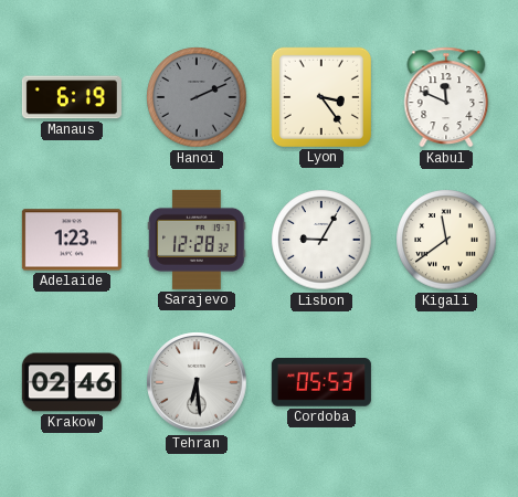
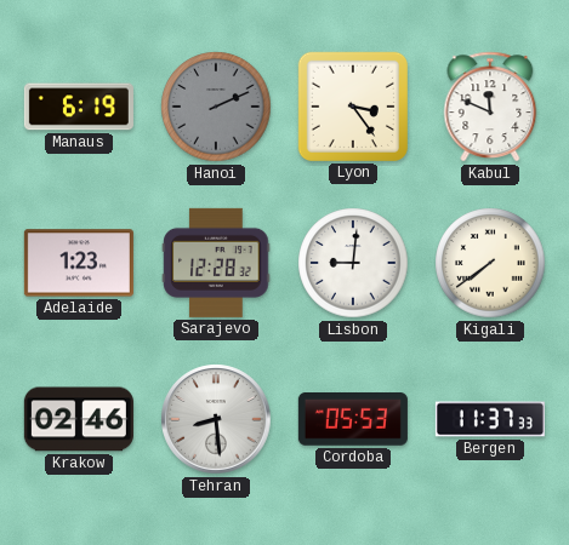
Lisbon: 9:05 -> 9:01 (353, 263)
Kigali: 11:39 -> 7:39 (490, 263)
Tehran: 6:29 -> 8:29 (216, 419)
Bergen: none -> 11:37 (490, 419)
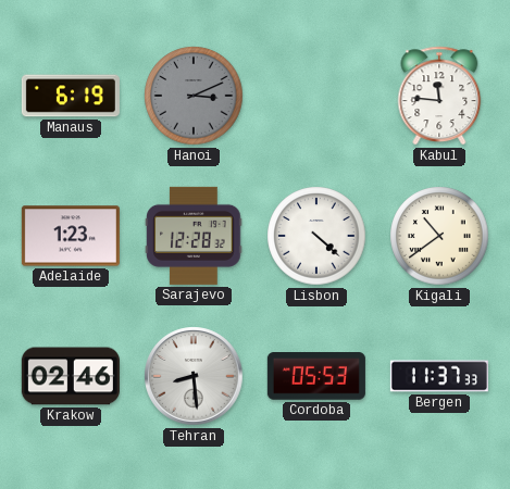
Hanoi: 2:11 -> 3:11 (194, 96)
Lyon: 3:24 -> none (353, 107)
Kabul: 11:49 -> 11:46 (439, 96)
Lisbon: 9:01 -> 4:22 (316, 236)
Kigali: 7:39 -> 10:39 (439, 236)
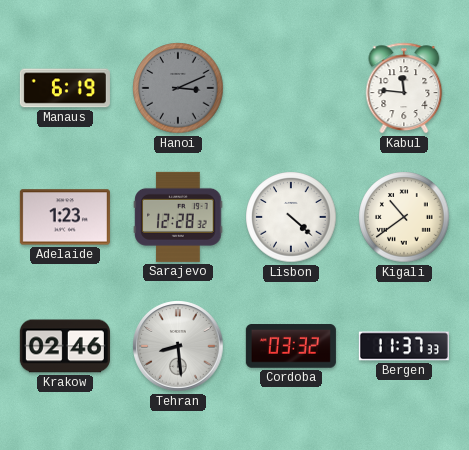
Cordoba: 05:53 -> 03:32 (291, 347)
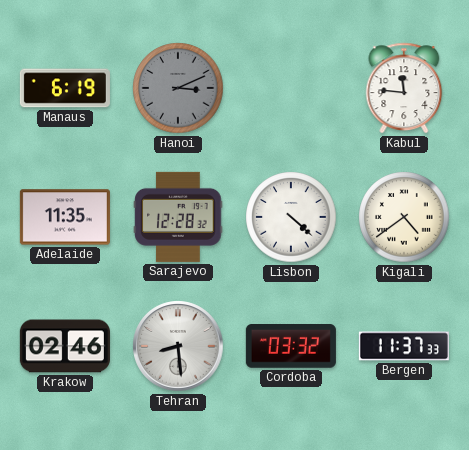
Adelaide: 1:23 -> 11:35 (65, 217)
Kigali: 10:39 -> 4:39 (404, 217)
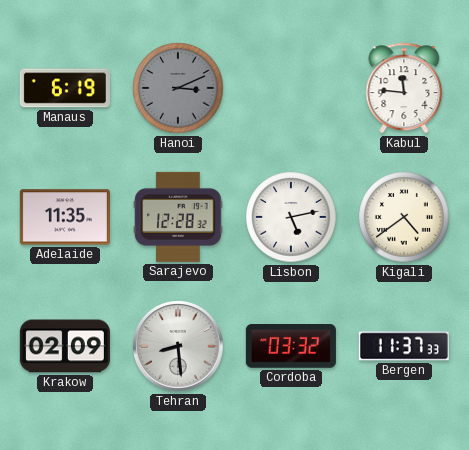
Lisbon: 4:22 -> 5:13 (291, 217)
Krakow: 02:46 -> 02:09 (65, 346)
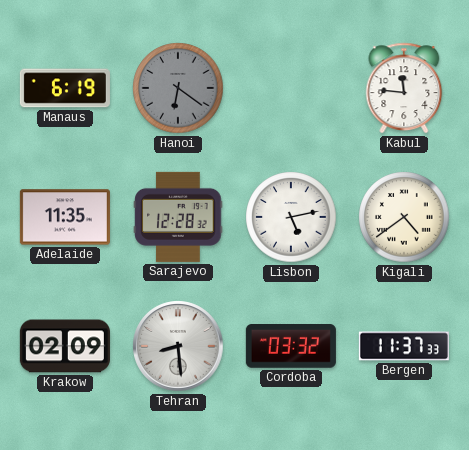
Hanoi: 3:11 -> 6:21 (178, 88)
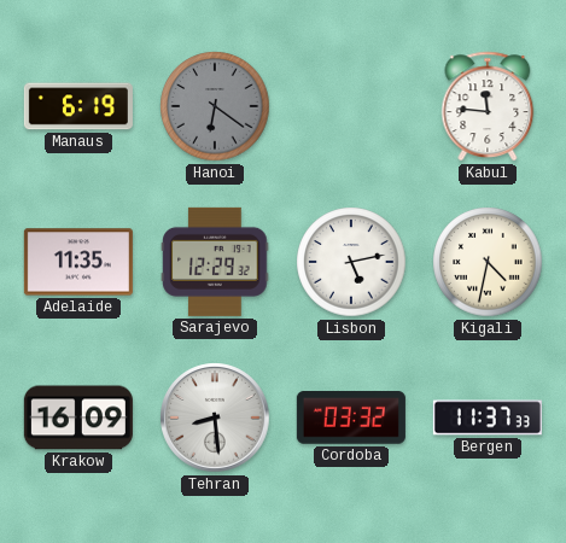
Sarajevo: 12:28 -> 12:29 (215, 262)
Kigali: 4:39 -> 4:32 (488, 262)
Krakow: 02:09 -> 16:09 (78, 418)
